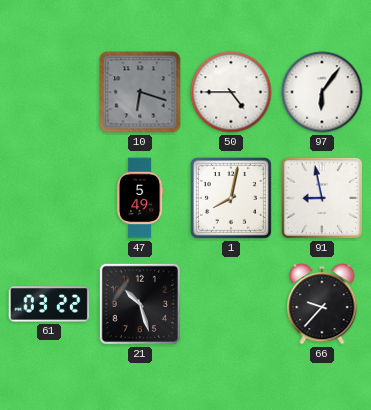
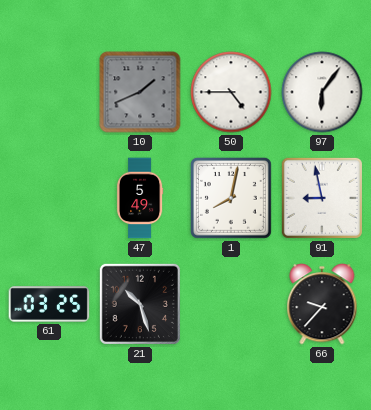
10: 6:18 -> 1:41 (140, 92)
61: 03:22 -> 03:25 (49, 304)
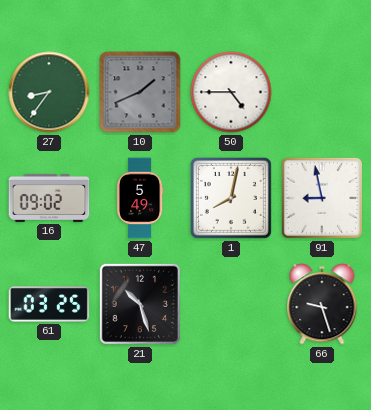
27: none -> 8:36 (49, 92)
97: 6:06 -> none (322, 92)
16: none -> 09:02 (49, 198)
66: 9:37 -> 9:27 (322, 304)
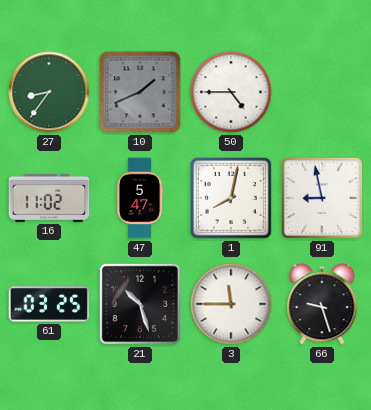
16: 09:02 -> 11:02 (49, 198)
47: 5:49 -> 5:47 (140, 198)
3: none -> 11:45 (231, 304)
